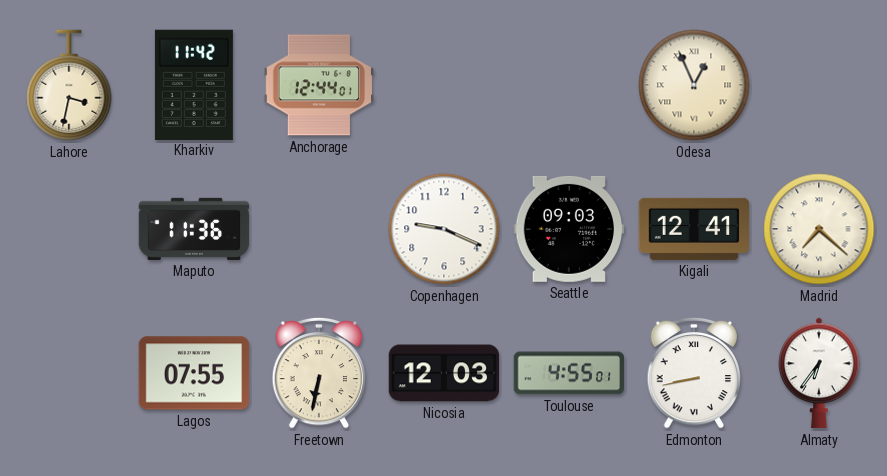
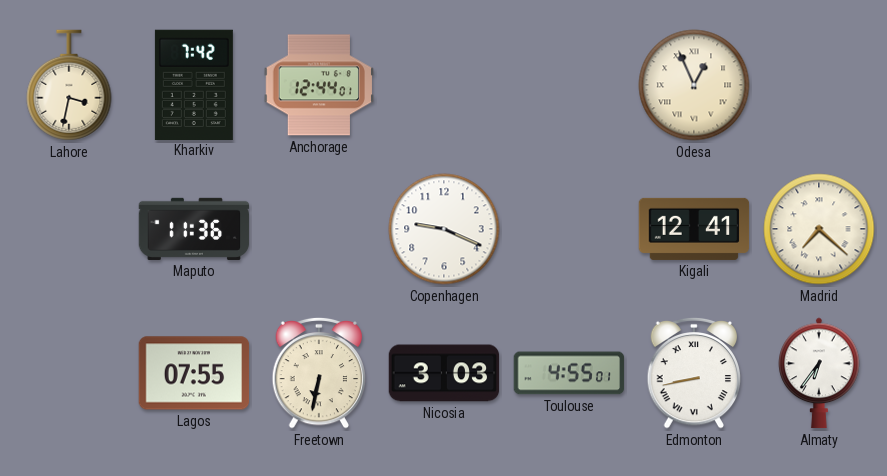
Kharkiv: 11:42 -> 7:42 (194, 84)
Seattle: 09:03 -> none (568, 229)
Nicosia: 12:03 -> 3:03 (444, 373)
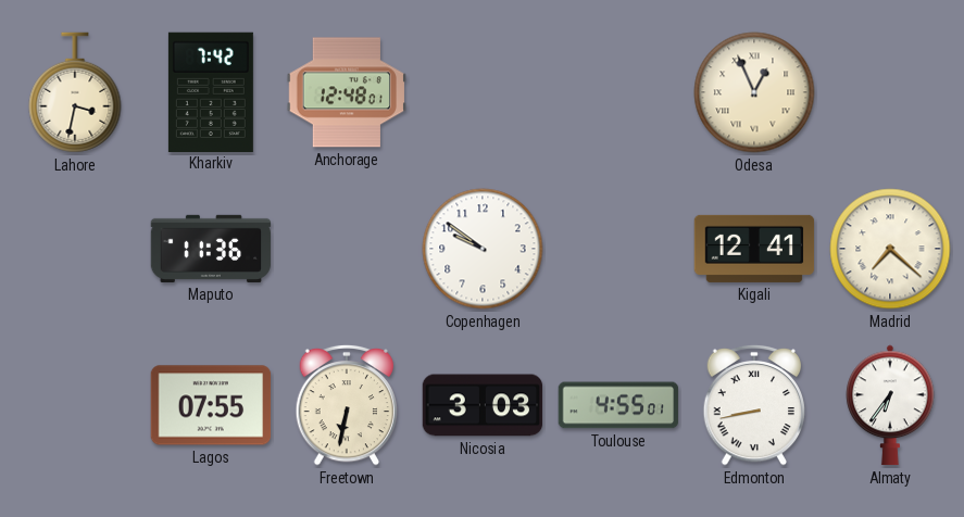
Anchorage: 12:44 -> 12:48 (346, 92)
Copenhagen: 9:19 -> 9:51 (483, 249)
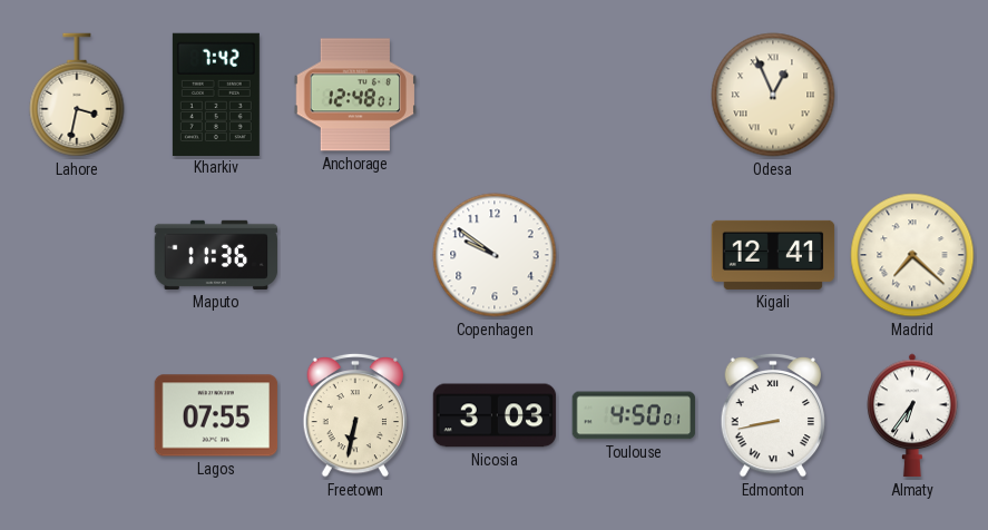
Toulouse: 4:55 -> 4:50 (634, 415)
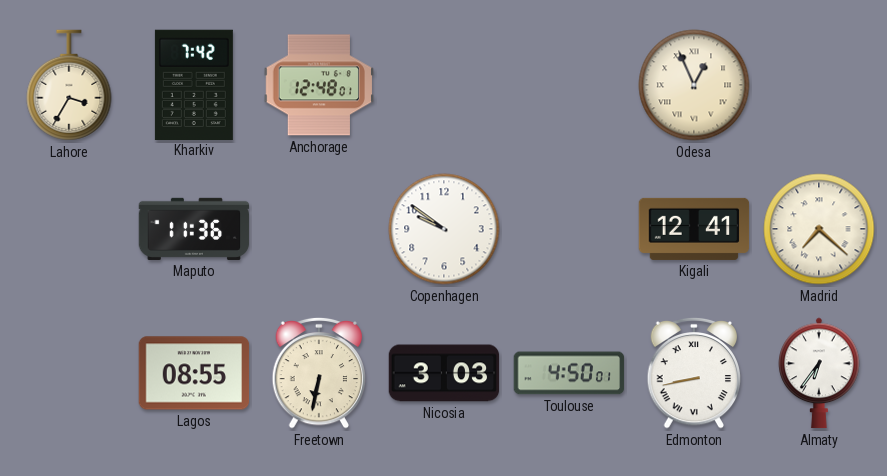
Lahore: 3:32 -> 3:35 (69, 85)
Lagos: 07:55 -> 08:55 (194, 373)
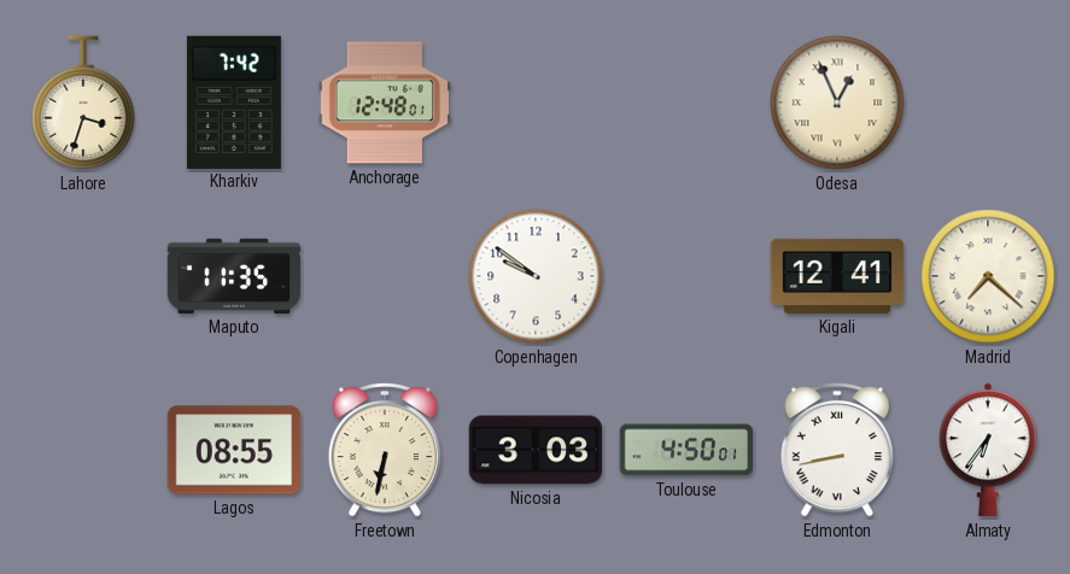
Lahore: 3:35 -> 3:33 (83, 102)
Maputo: 11:36 -> 11:35 (234, 276)
